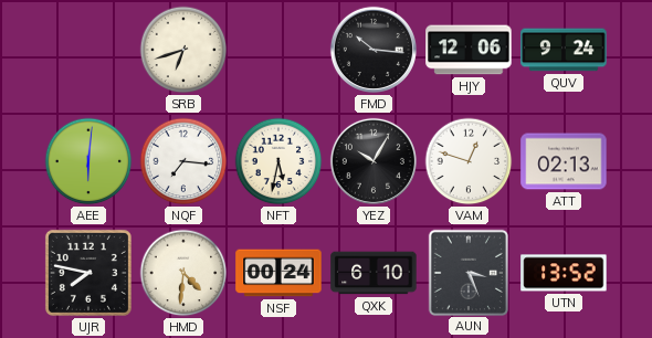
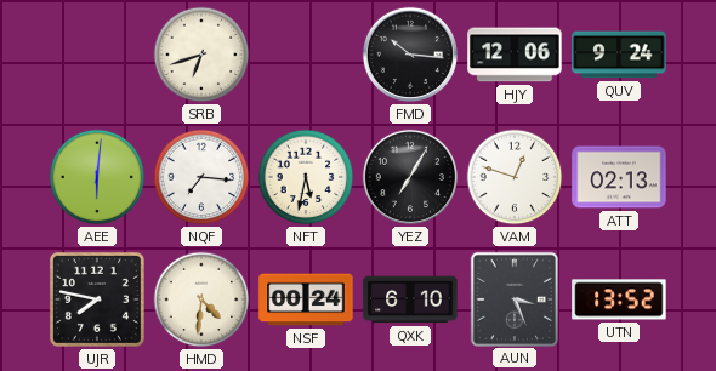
YEZ: 10:05 -> 7:05 (410, 177)
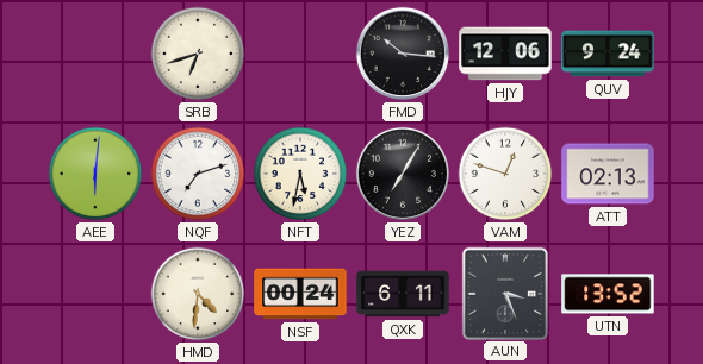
NQF: 7:16 -> 7:12 (198, 174)
UJR: 7:47 -> none (97, 299)
QXK: 6:10 -> 6:11 (403, 294)
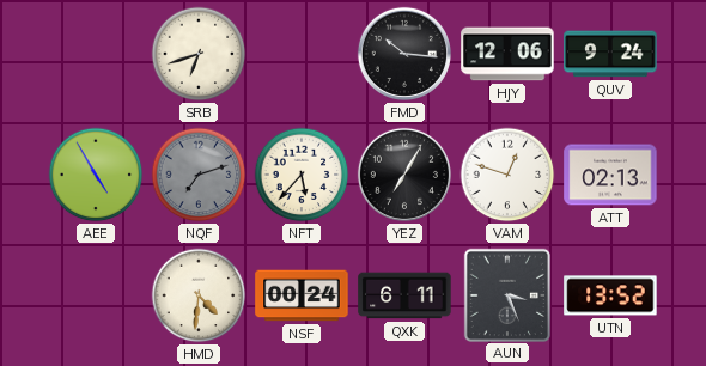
AEE: 6:01 -> 4:55 (96, 175)
NQF dial: white -> grey (199, 175)
NFT: 5:32 -> 5:37 (302, 175)
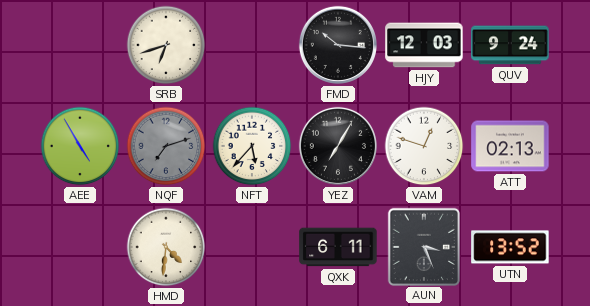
HJY: 12:06 -> 12:03 (424, 45)
NSF: 00:24 -> none (302, 295)
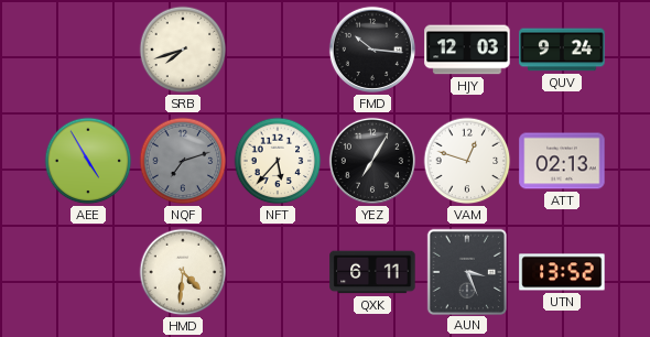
SRB: 6:42 -> 7:42 (183, 50)
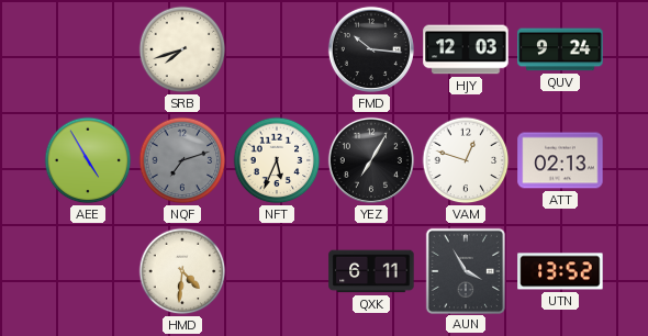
NFT: 5:37 -> 5:34 (277, 160)
AUN: 3:26 -> 3:55 (465, 270)
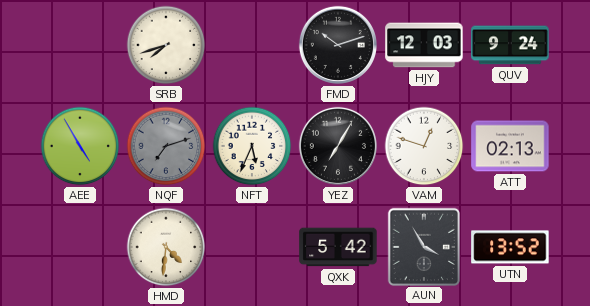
FMD: 10:16 -> 10:12 (338, 45)
QXK: 6:11 -> 5:42 (338, 247)
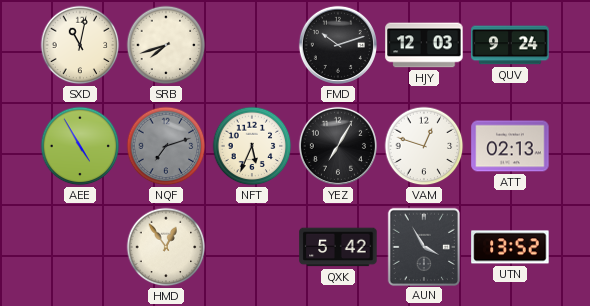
SXD: none -> 11:02 (80, 45)
HMD: 4:31 -> 12:54 (166, 247)
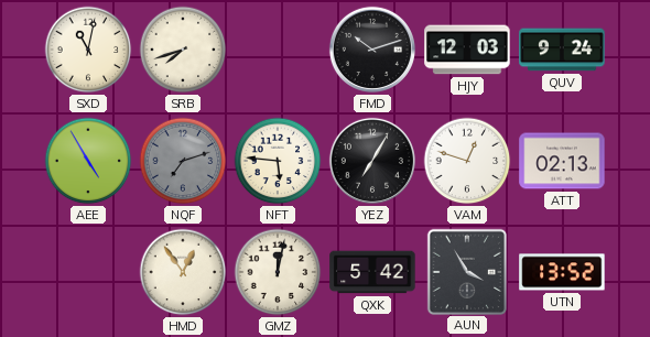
NFT: 5:34 -> 5:46 (278, 161)
GMZ: none -> 12:02 (278, 272)
